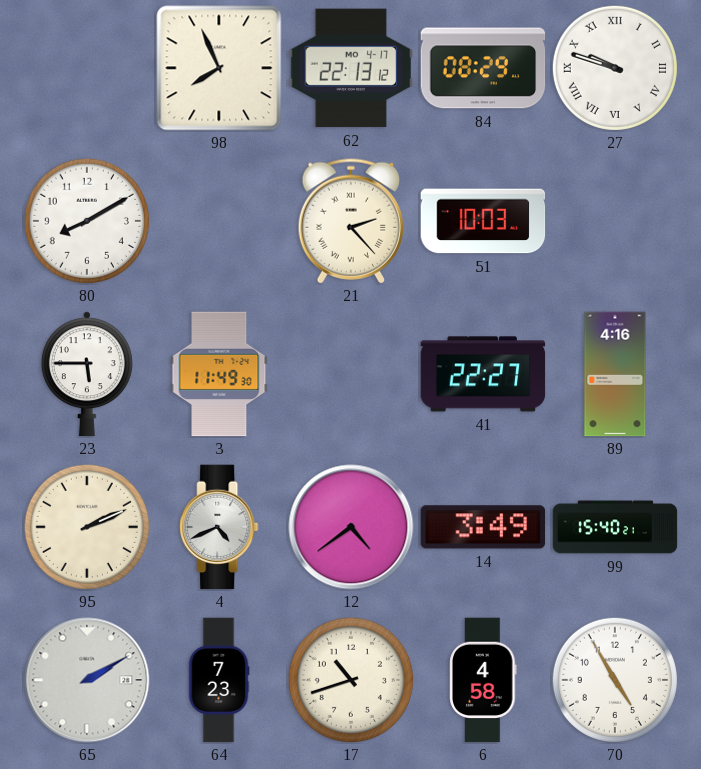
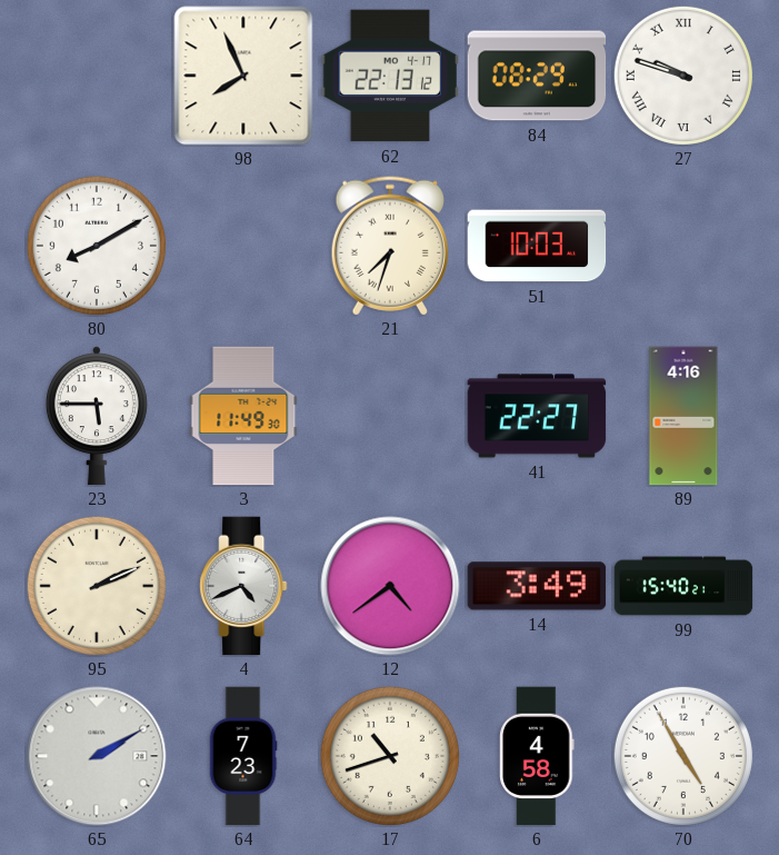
21: 2:23 -> 7:33 (389, 246)
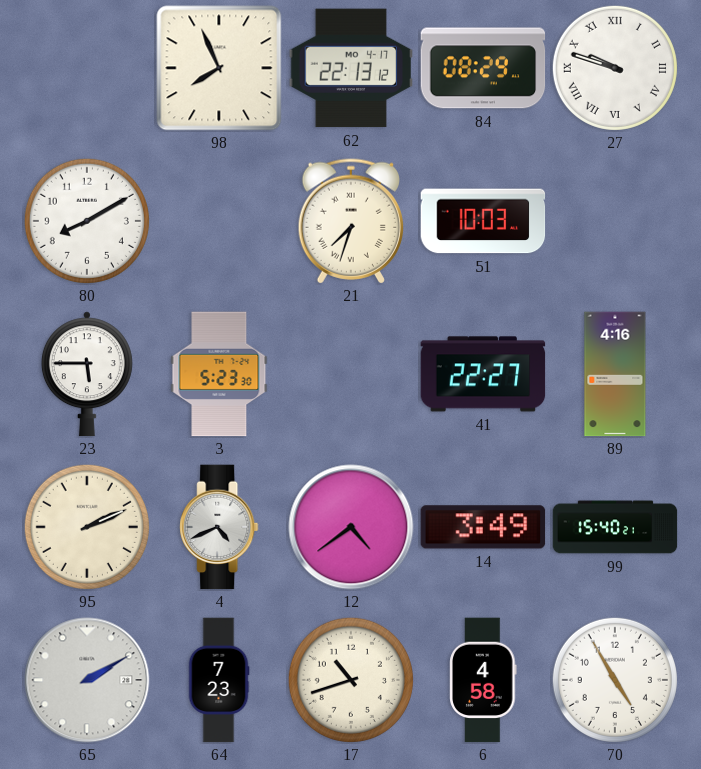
3: 11:49 -> 5:23 (219, 374)
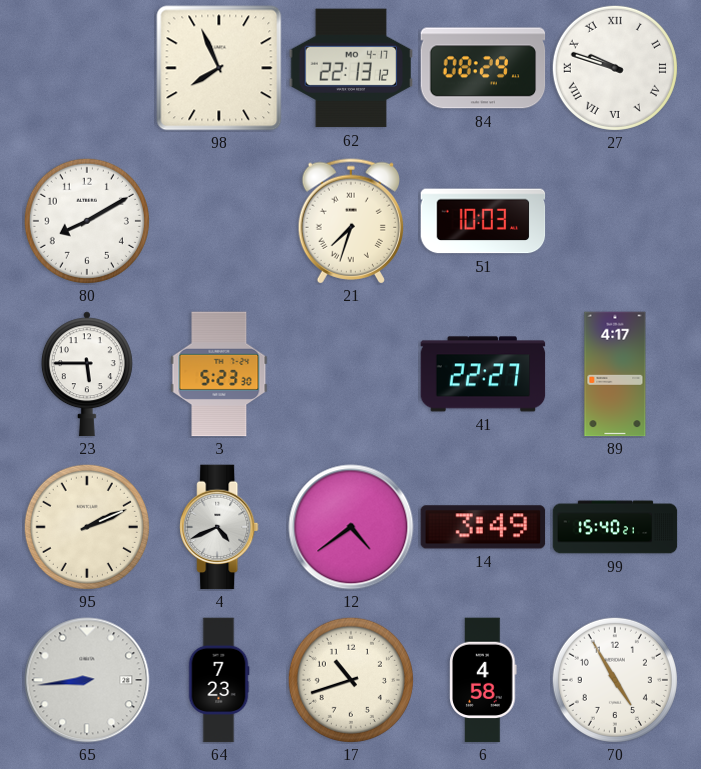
89: 4:16 -> 4:17 (615, 374)
65: 2:10 -> 8:44 (87, 680)
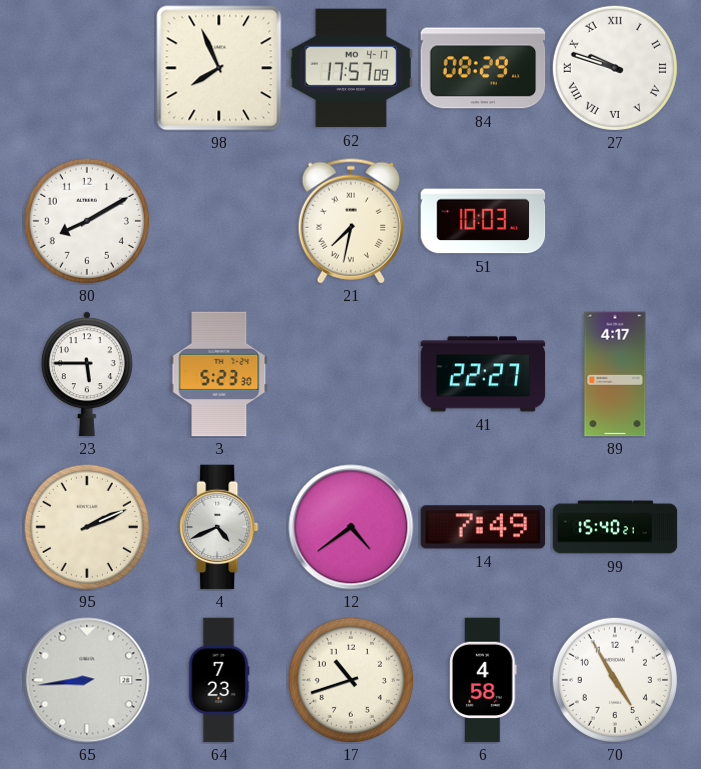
62: 22:13 -> 17:57 (351, 68)
21: 7:33 -> 7:32 (350, 221)
14: 3:49 -> 7:49 (483, 527)
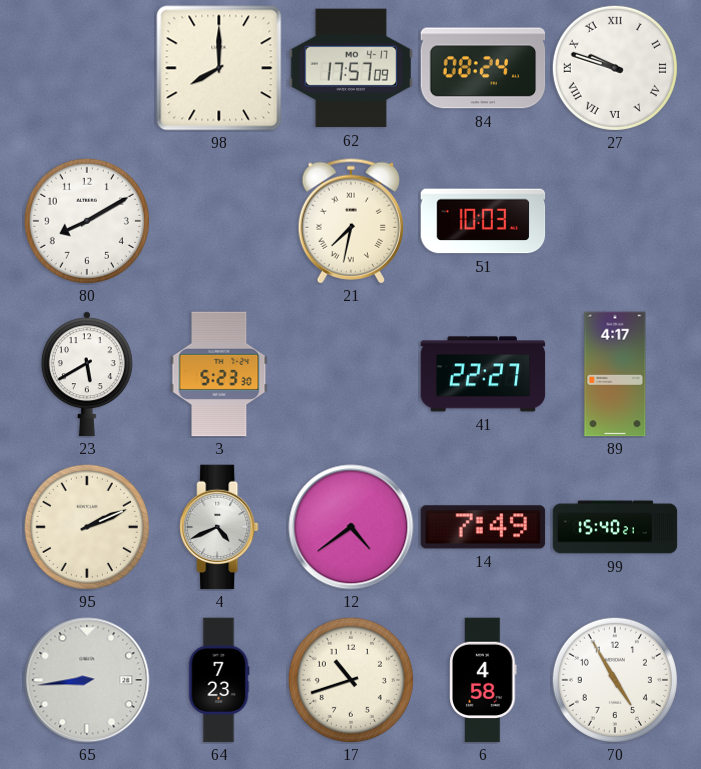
98: 7:56 -> 8:00 (219, 68)
84: 08:29 -> 08:24 (483, 68)
23: 5:45 -> 5:40 (87, 374)
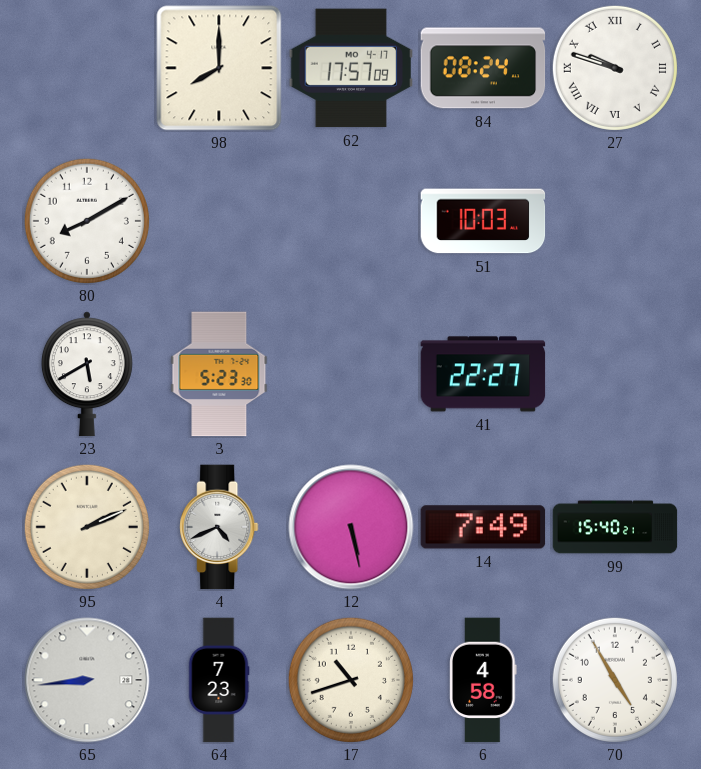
21: 7:32 -> none (350, 221)
89: 4:17 -> none (615, 374)
12: 4:39 -> 5:28 (351, 527)
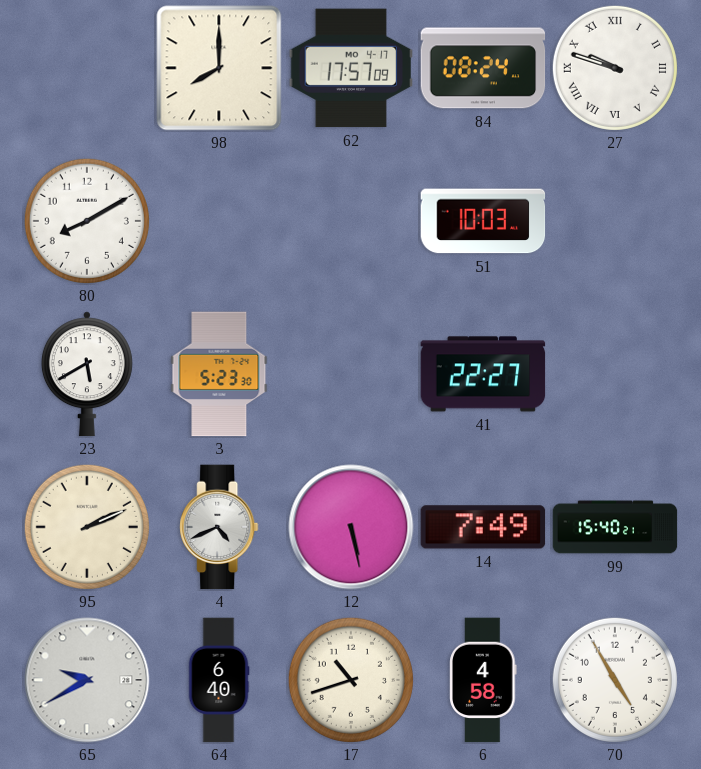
65: 8:44 -> 9:40 (87, 680)
64: 7:23 -> 6:40 (219, 680)
